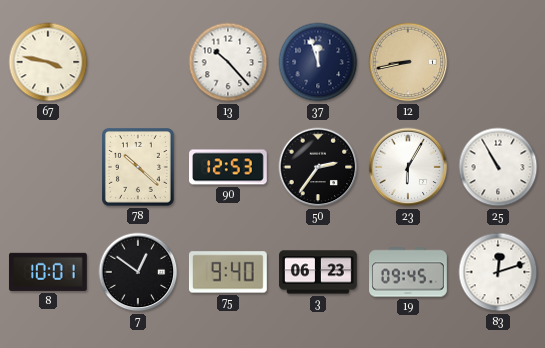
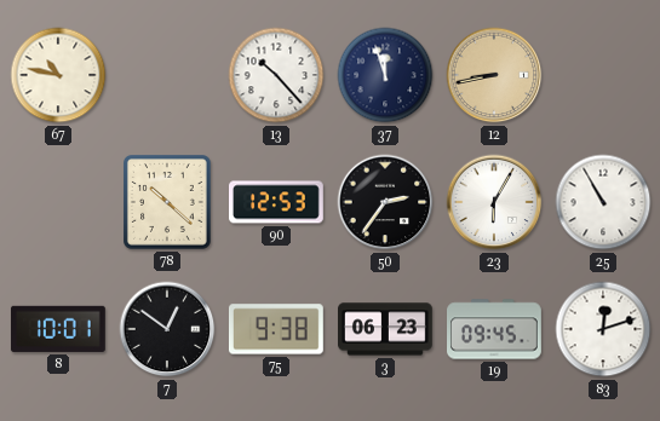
67: 3:47 -> 10:47 (58, 75)
75: 9:40 -> 9:38 (276, 329)
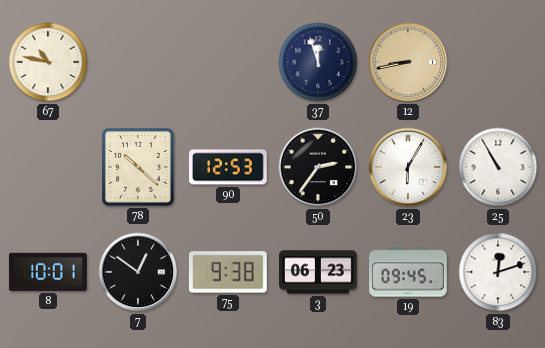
13: 10:23 -> none (276, 75)
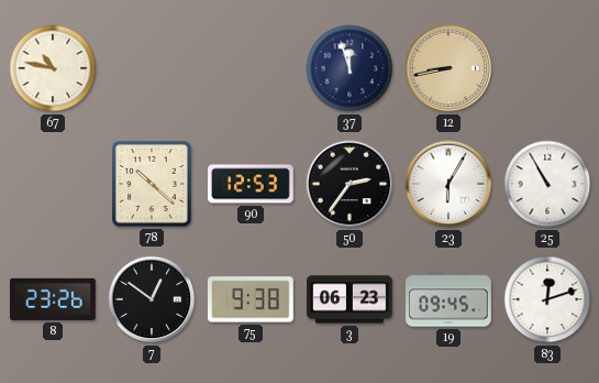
8: 10:01 -> 23:26 (53, 299)
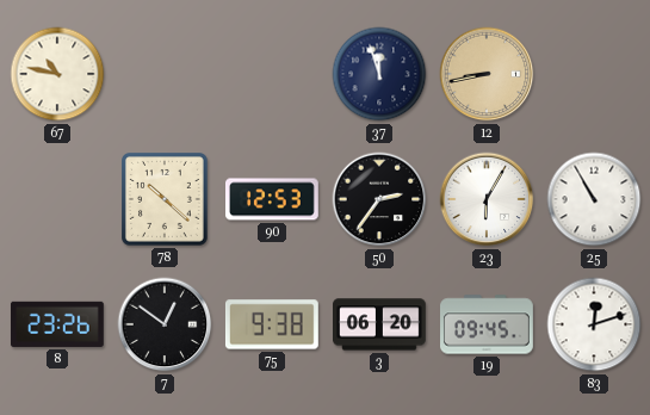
3: 06:23 -> 06:20 (380, 324)
